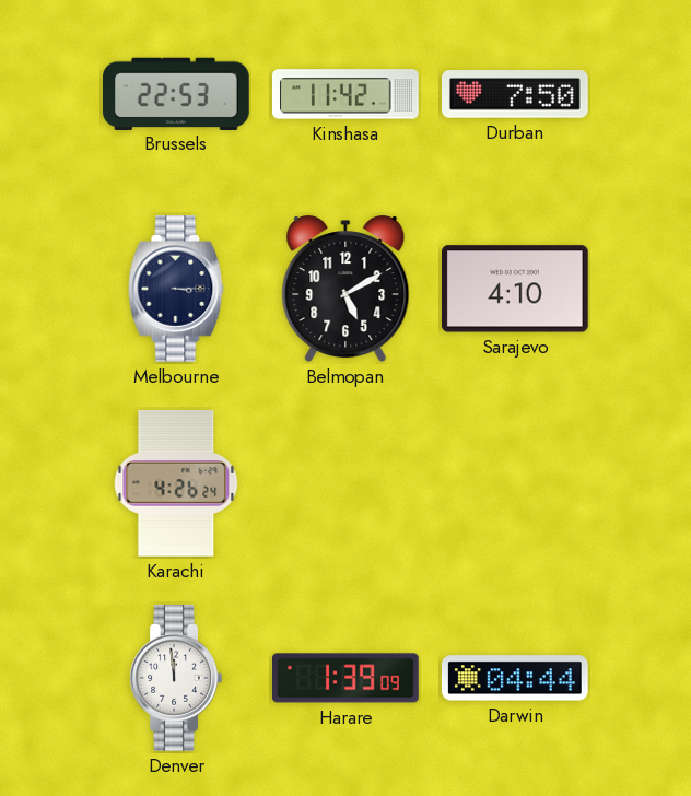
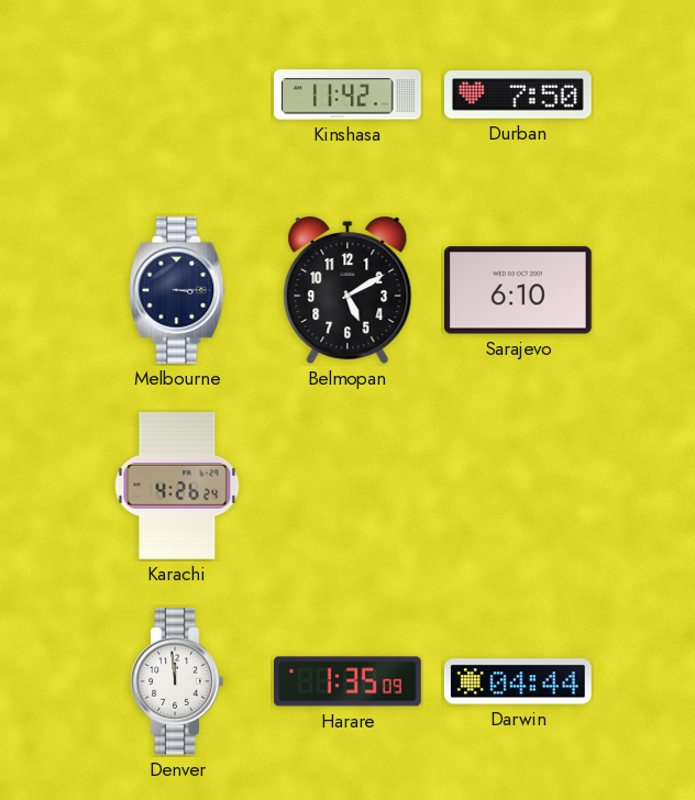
Brussels: 22:53 -> none (177, 93)
Sarajevo: 4:10 -> 6:10 (518, 290)
Harare: 1:39 -> 1:35 (349, 681)
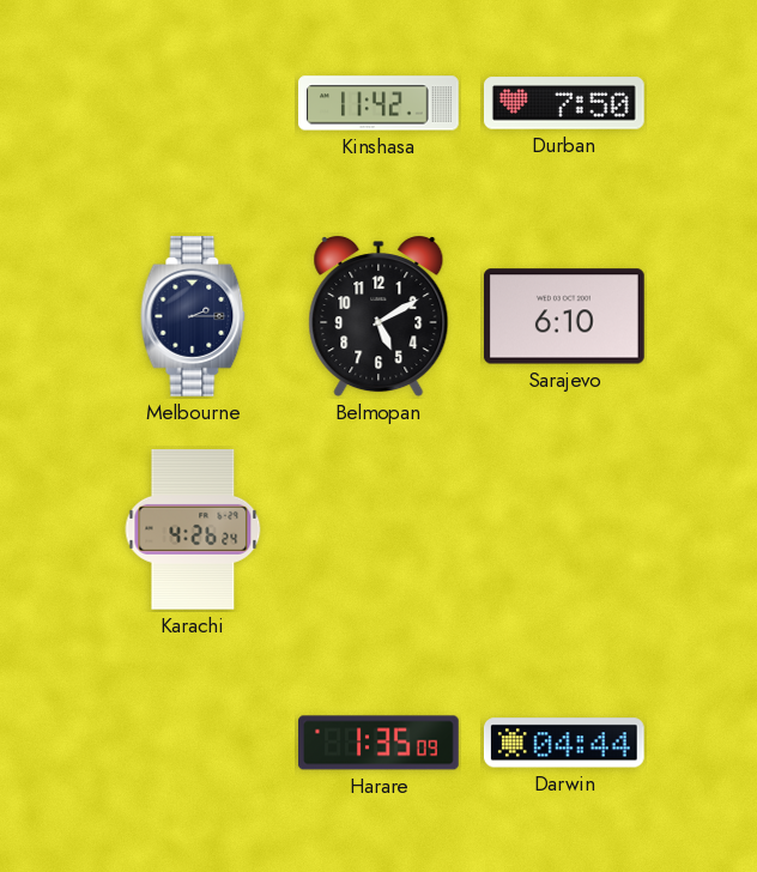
Melbourne: 3:15 -> 2:15 (193, 317)
Denver: 11:59 -> none (177, 682)
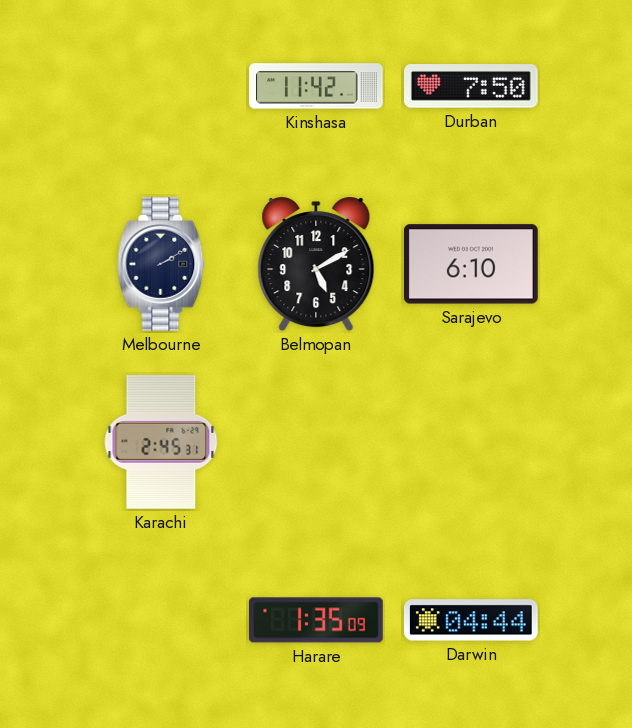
Melbourne: 2:15 -> 2:10 (161, 265)
Karachi: 4:26 -> 2:45 (161, 443)
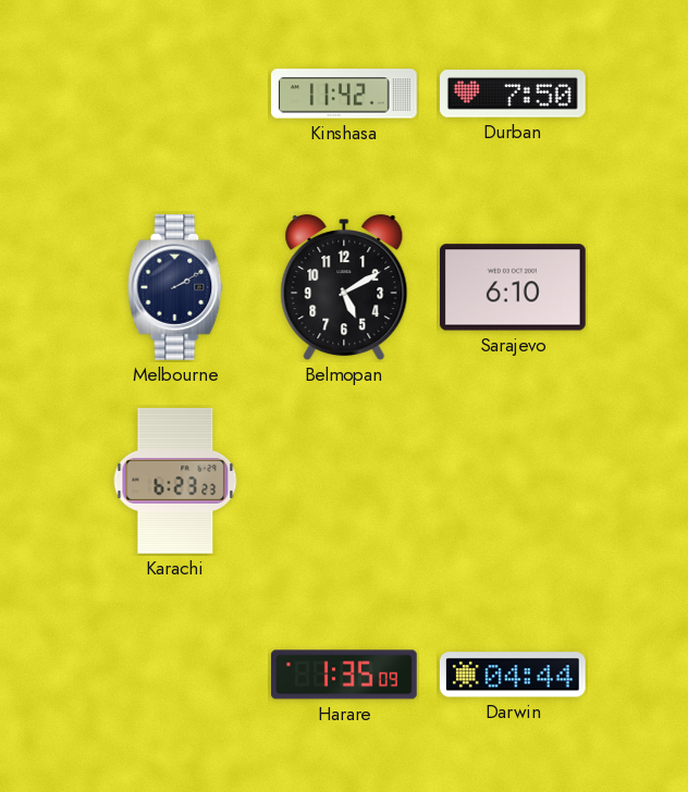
Karachi: 2:45 -> 6:23 (175, 482)
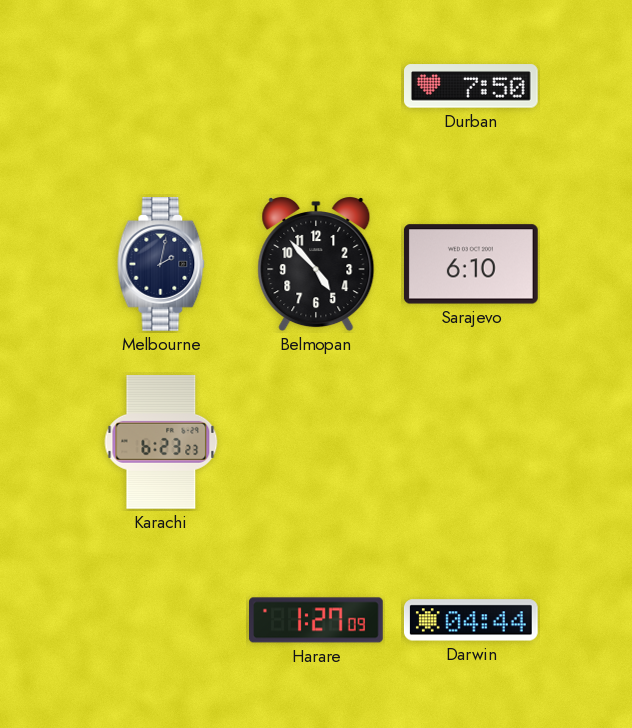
Kinshasa: 11:42 -> none (345, 94)
Melbourne: 2:10 -> 2:02 (161, 265)
Belmopan: 5:10 -> 4:53 (316, 264)
Harare: 1:35 -> 1:27 (317, 620)
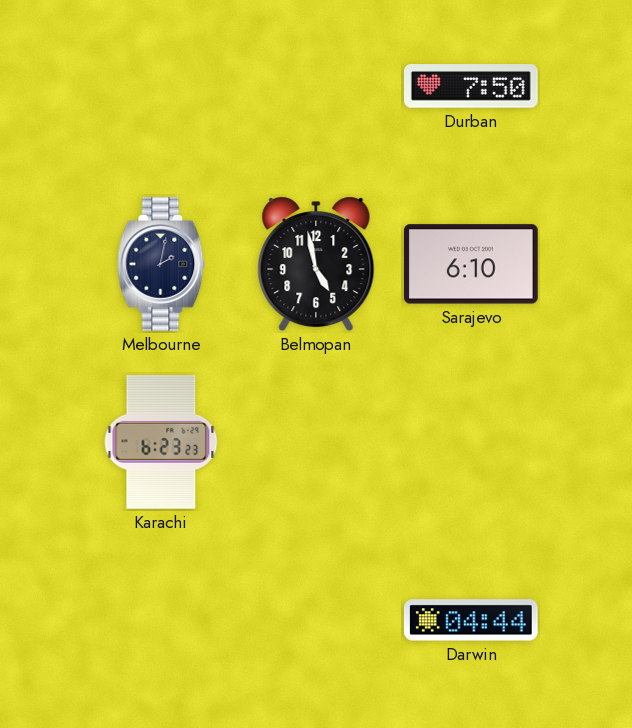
Belmopan: 4:53 -> 4:58 (316, 264)
Harare: 1:27 -> none (317, 620)
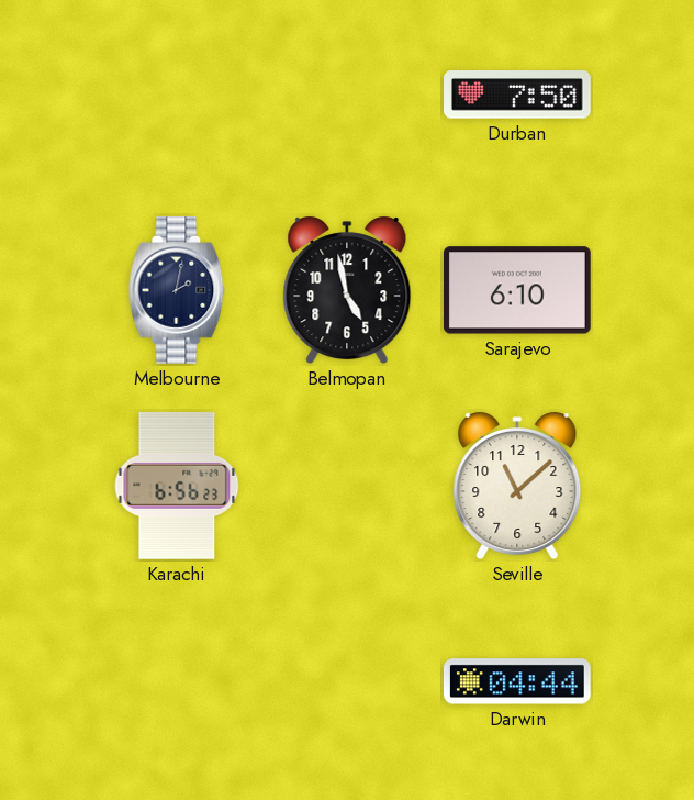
Karachi: 6:23 -> 6:56 (177, 487)
Seville: none -> 11:08 (517, 486)
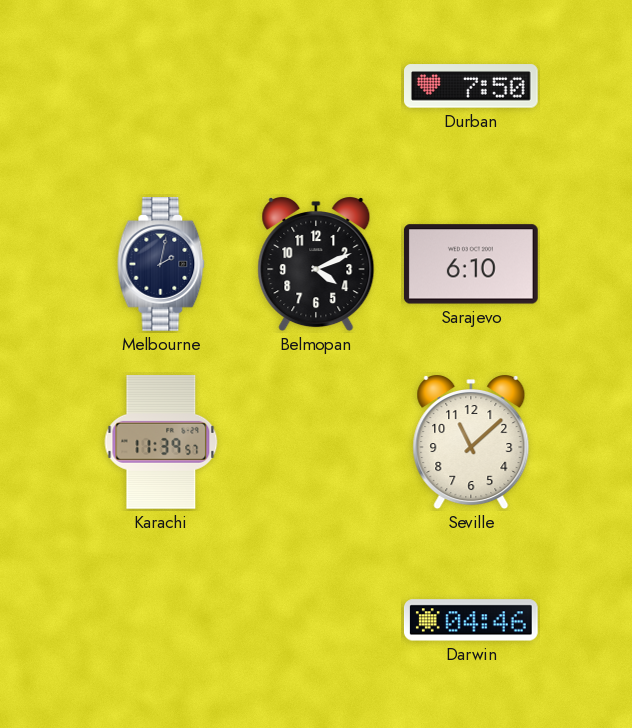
Belmopan: 4:58 -> 4:11 (316, 264)
Karachi: 6:56 -> 11:39 (161, 443)
Darwin: 04:44 -> 04:46 (471, 620)
